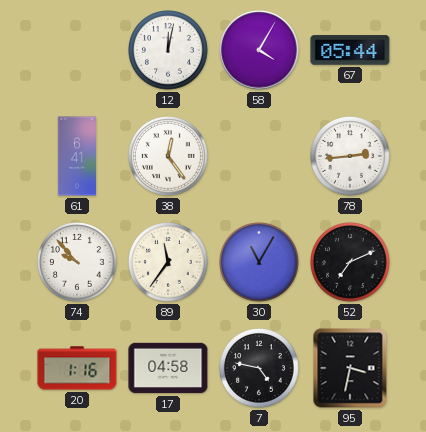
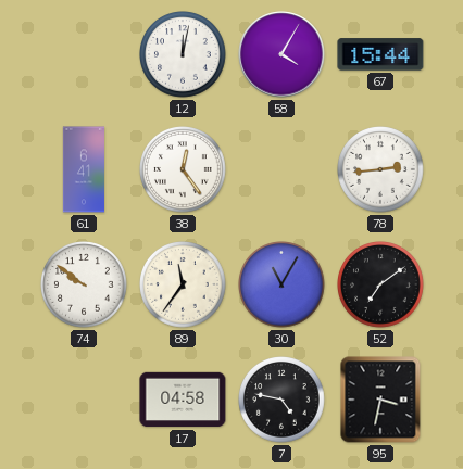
67: 05:44 -> 15:44 (380, 54)
74: 9:53 -> 9:51 (85, 286)
52: 7:11 -> 7:09 (381, 286)
20: 1:16 -> none (77, 368)
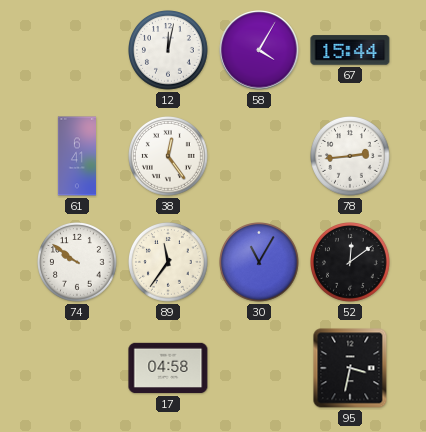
52: 7:09 -> 12:09 (351, 263)
7: 4:47 -> none (283, 401)
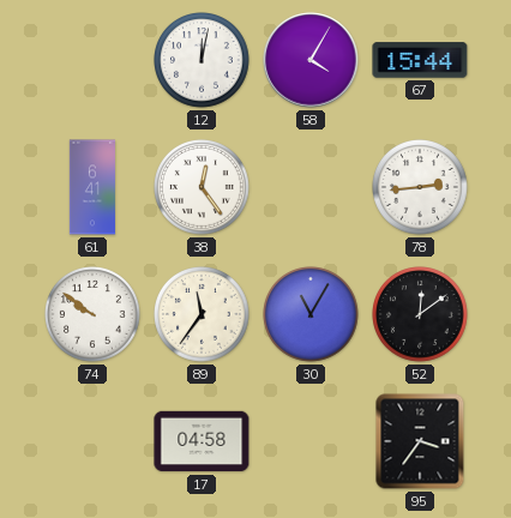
95: 3:32 -> 3:36 (420, 441)
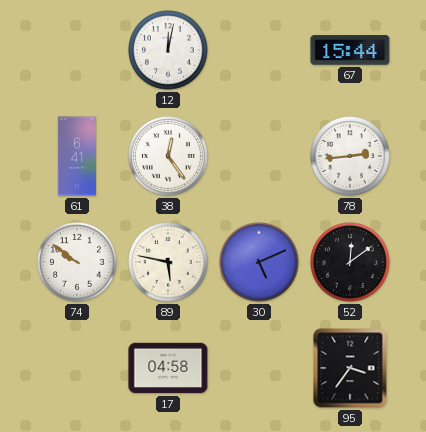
58: 4:05 -> none (311, 60)
89: 11:36 -> 5:47 (169, 263)
30: 11:05 -> 5:11 (260, 263)
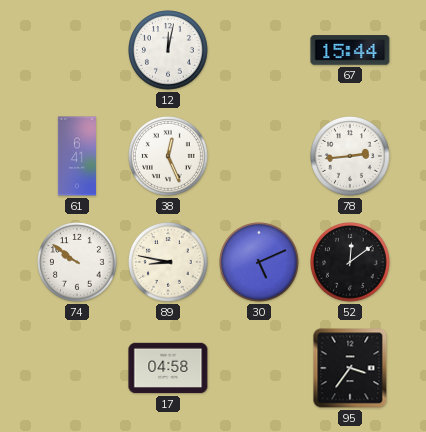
38: 12:24 -> 12:26 (169, 157)
89: 5:47 -> 8:47 (169, 263)
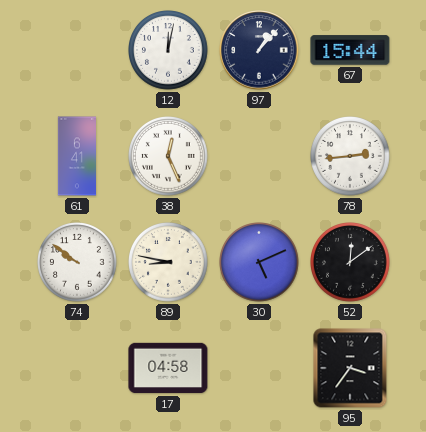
97: none -> 1:07 (259, 50)
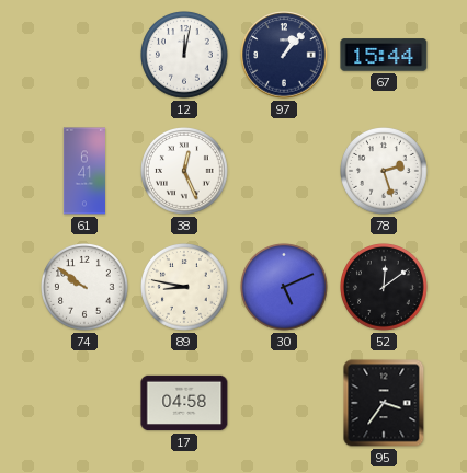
78: 2:44 -> 2:27 (385, 172)
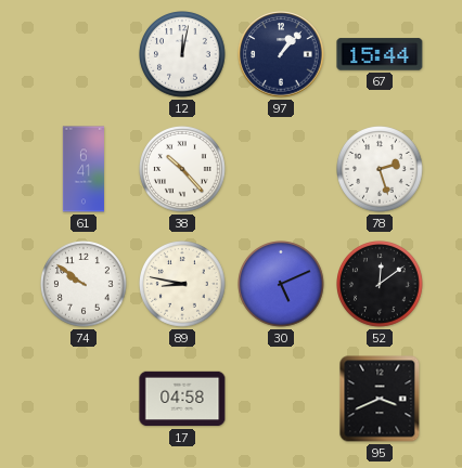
38: 12:26 -> 10:23 (183, 170)
95: 3:36 -> 3:41 (380, 399)
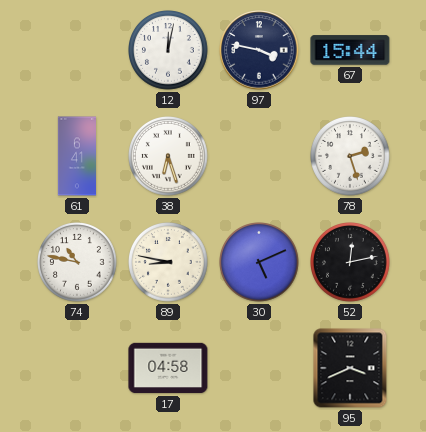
97: 1:07 -> 3:47 (259, 50)
38: 10:23 -> 6:27 (169, 157)
74: 9:51 -> 10:47 (78, 263)
52: 12:09 -> 12:13 (351, 263)
